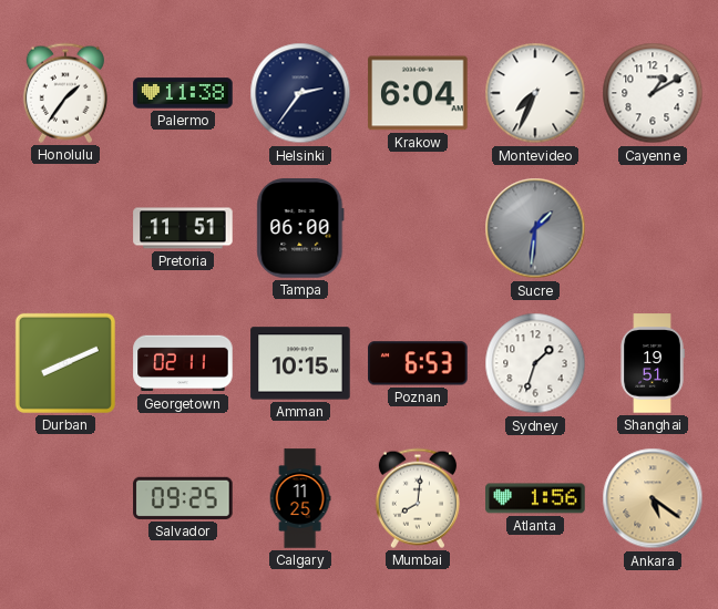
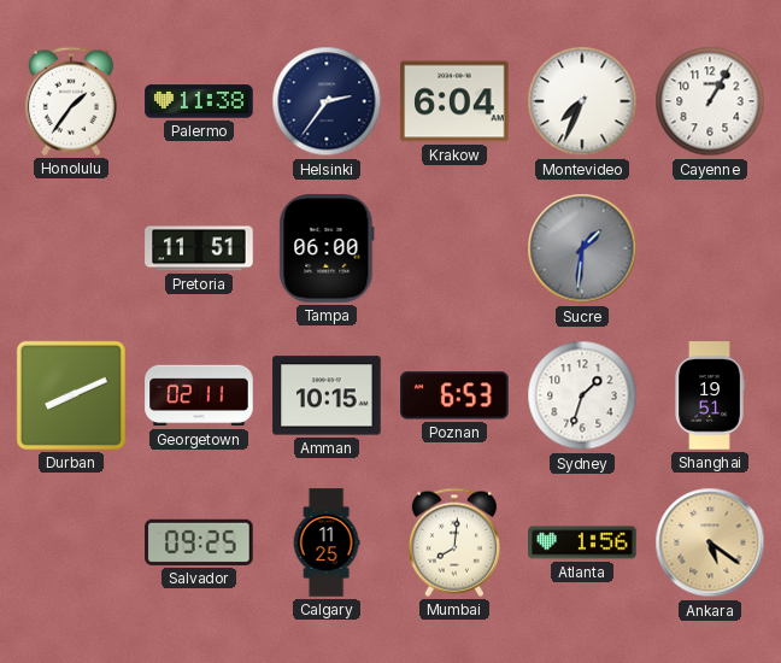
Cayenne: 1:10 -> 1:05 (710, 101)
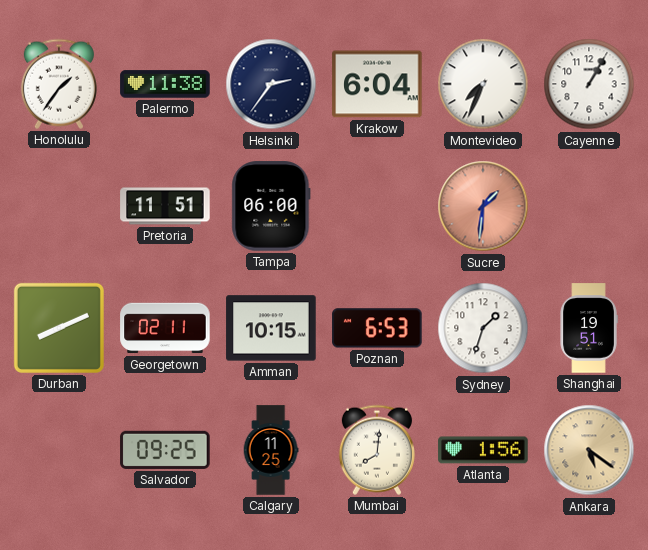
Sucre dial: grey -> salmon (483, 206)
